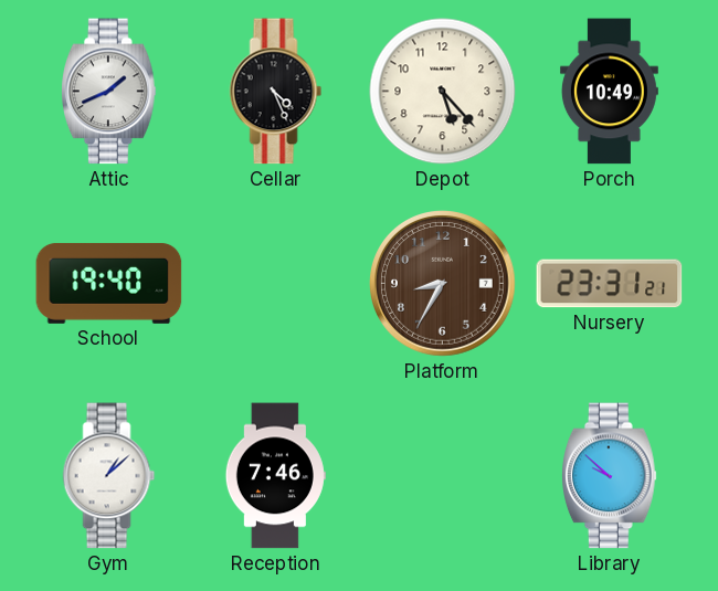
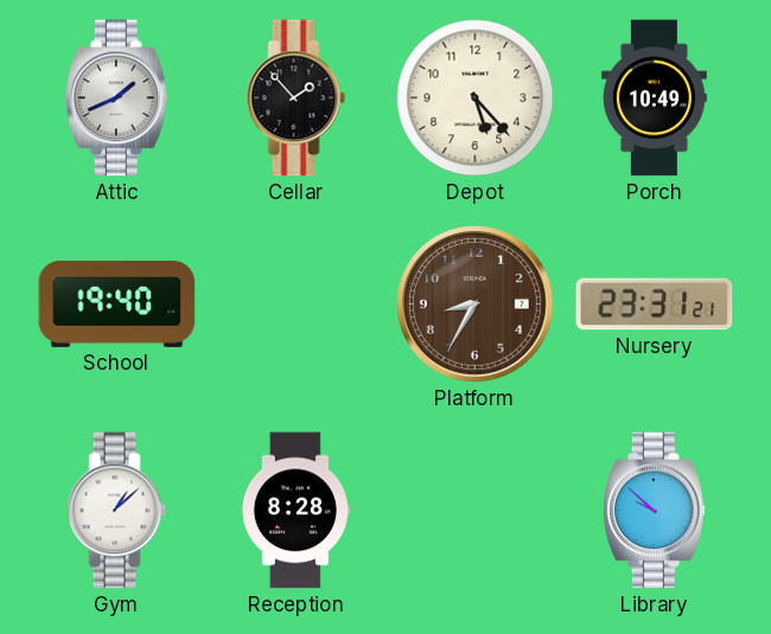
Cellar: 4:26 -> 1:53 (297, 98)
Reception: 7:46 -> 8:28 (295, 511)
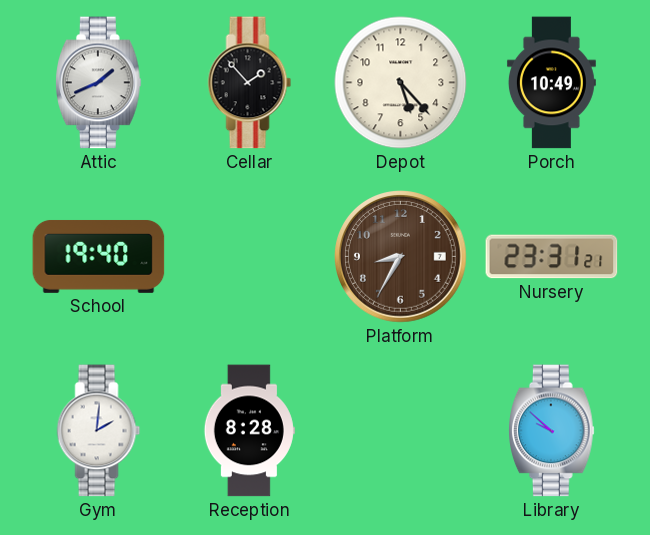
Gym: 1:08 -> 2:01 (99, 431)
